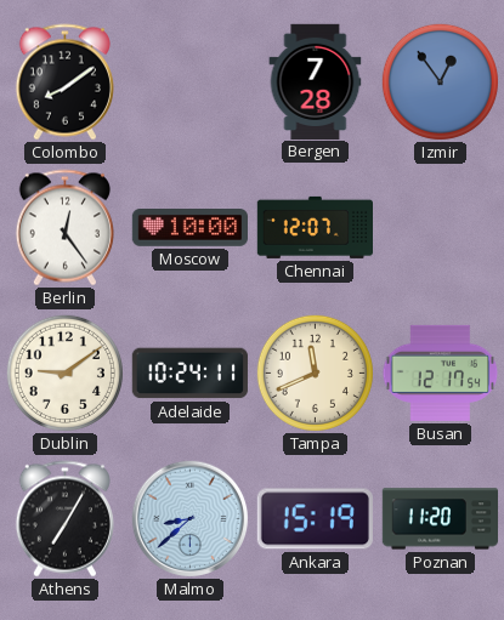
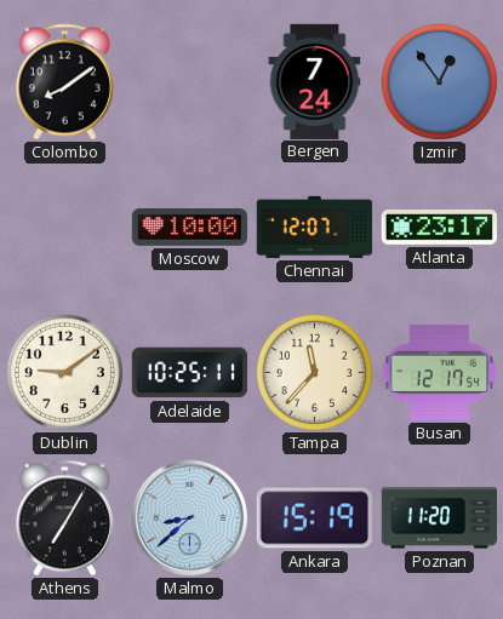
Bergen: 7:28 -> 7:24 (315, 81)
Berlin: 12:24 -> none (64, 228)
Atlanta: none -> 23:17 (439, 228)
Adelaide: 10:24 -> 10:25 (189, 373)
Tampa: 11:41 -> 11:37 (314, 372)
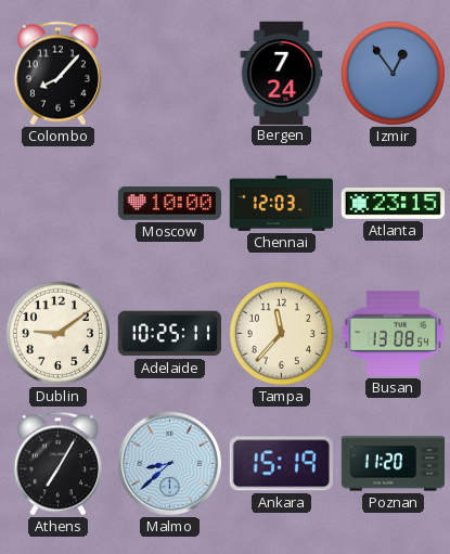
Colombo: 8:09 -> 8:07 (57, 74)
Chennai: 12:07 -> 12:03 (281, 203)
Atlanta: 23:17 -> 23:15 (393, 204)
Busan: 12:17 -> 13:08 (394, 333)
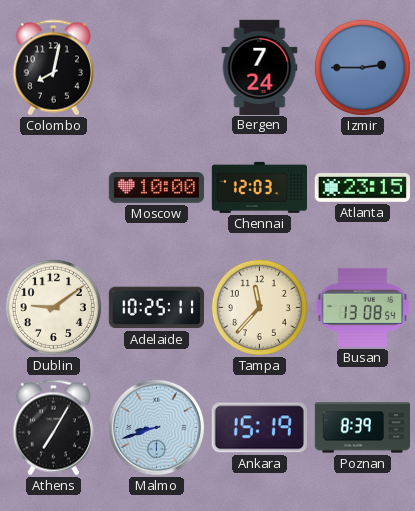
Colombo: 8:07 -> 8:02 (53, 68)
Izmir: 12:54 -> 2:45 (362, 67)
Malmo: 8:38 -> 8:42 (157, 428)
Poznan: 11:20 -> 8:39 (362, 428)
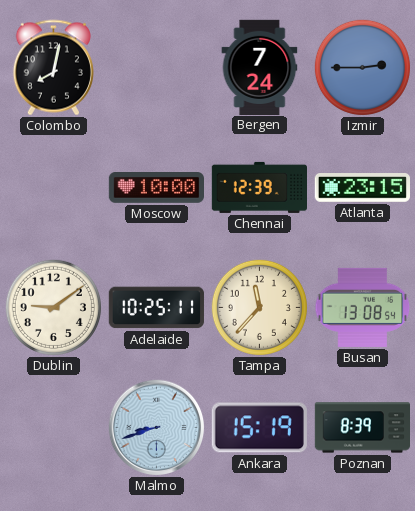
Chennai: 12:03 -> 12:39 (259, 187)
Athens: 7:05 -> none (53, 428)
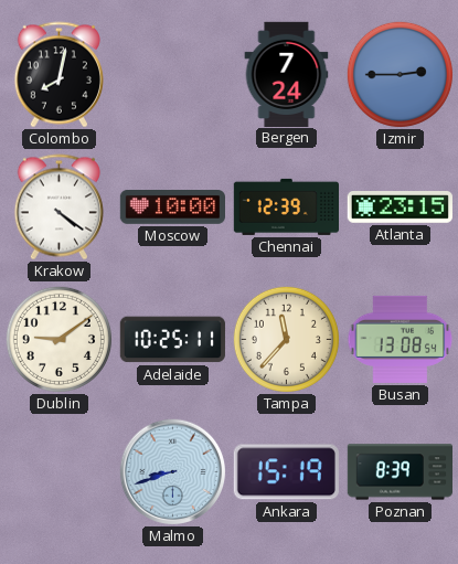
Krakow: none -> 4:21 (58, 207)
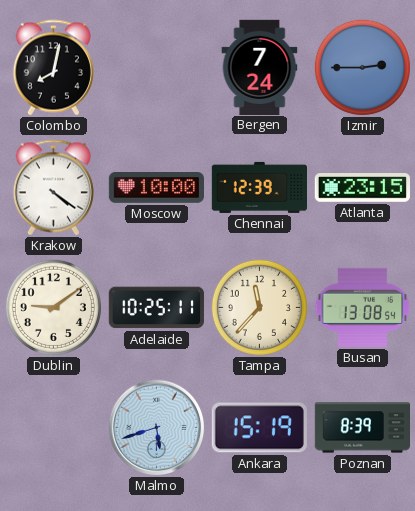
Malmo: 8:42 -> 5:42 (157, 428)
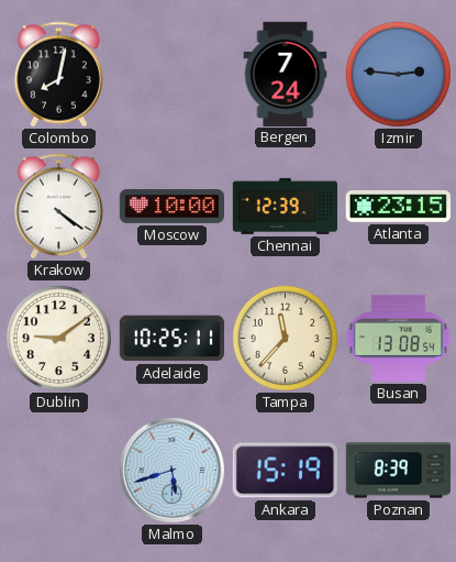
Izmir: 2:45 -> 2:46 (398, 74)
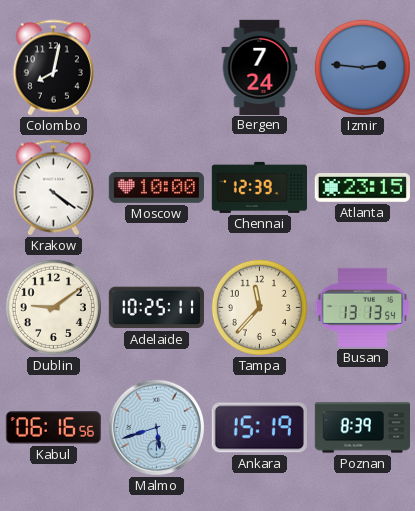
Busan: 13:08 -> 13:13 (363, 307)
Kabul: none -> 06:16 (53, 428)
